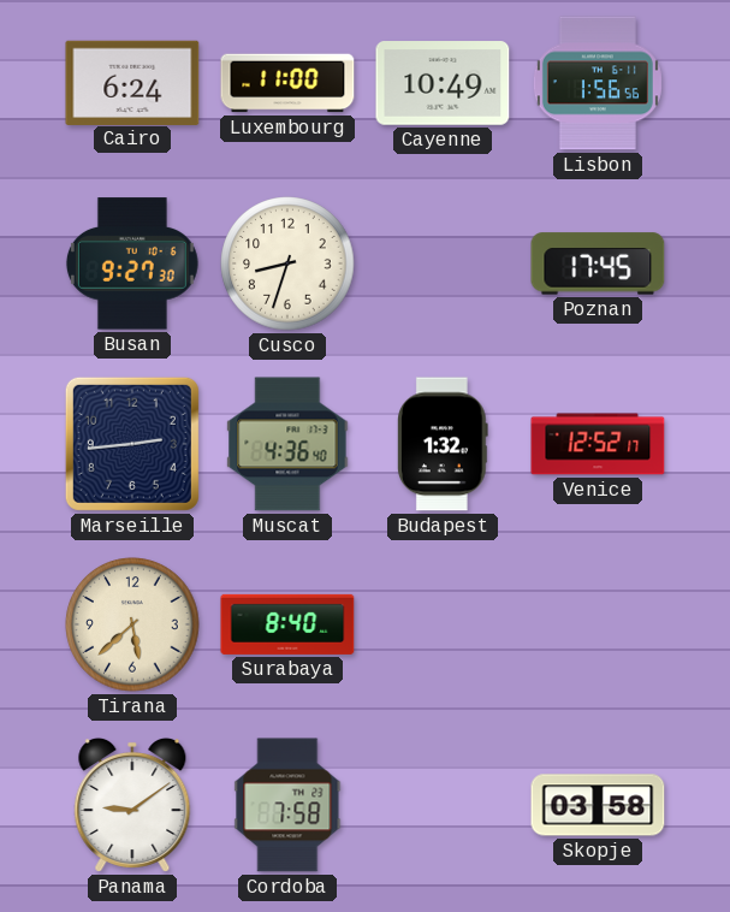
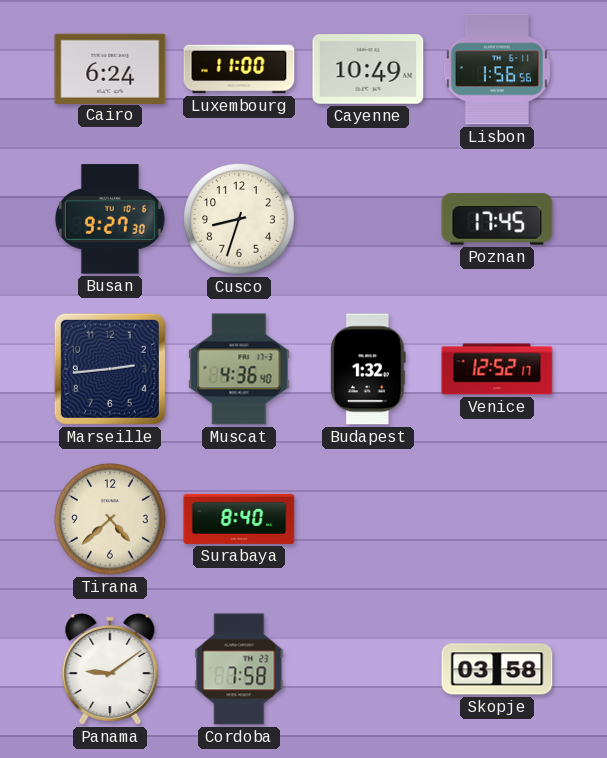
Tirana: 5:38 -> 4:38 (110, 519)
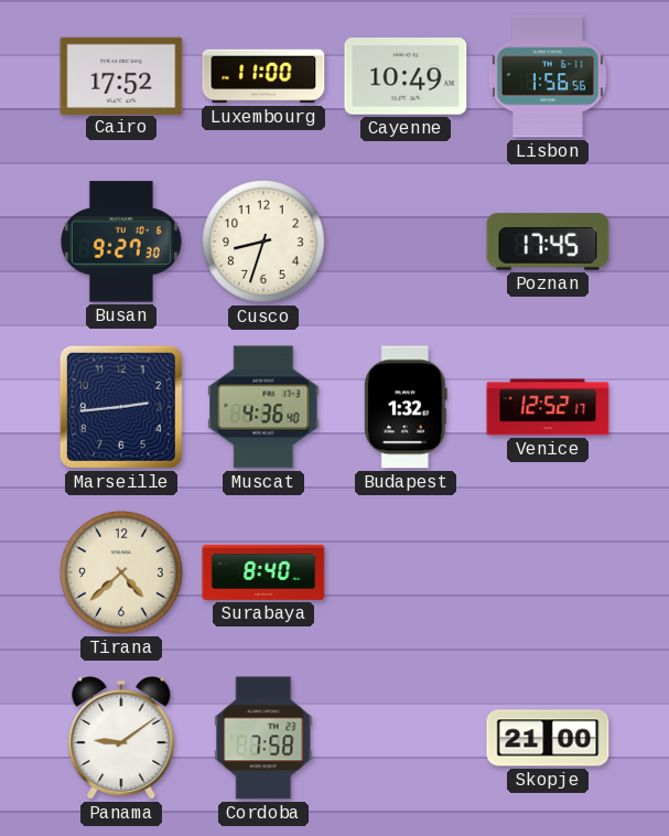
Cairo: 6:24 -> 17:52 (121, 75)
Skopje: 03:58 -> 21:00 (548, 738)
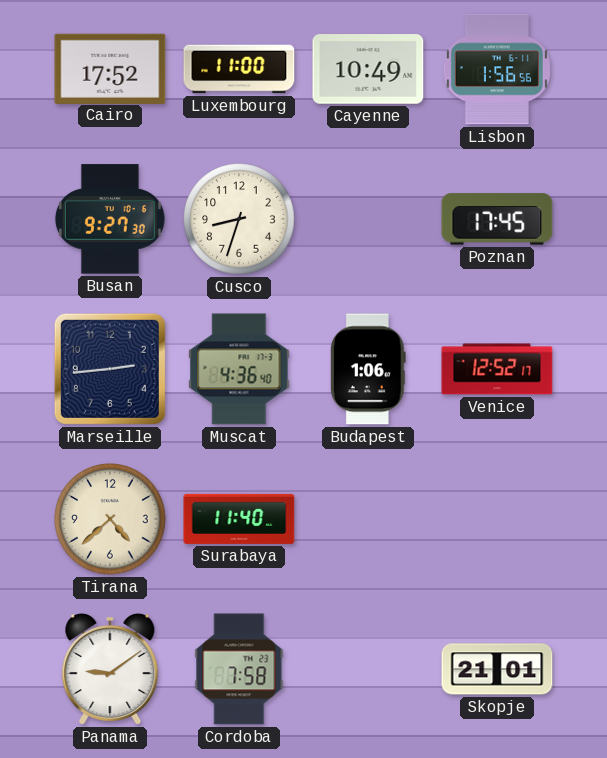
Budapest: 1:32 -> 1:06 (369, 369)
Surabaya: 8:40 -> 11:40 (239, 519)
Skopje: 21:00 -> 21:01 (497, 669)
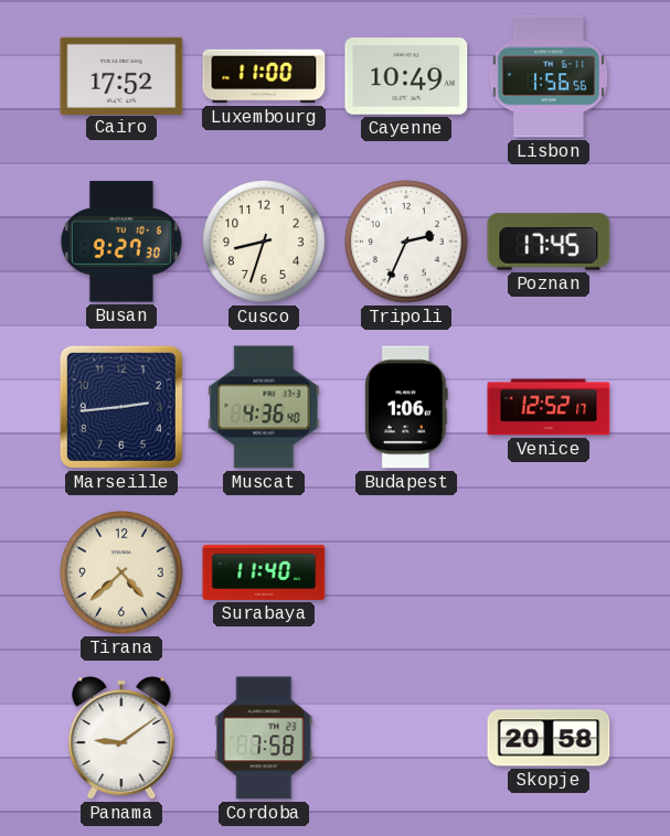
Tripoli: none -> 2:34 (406, 242)
Skopje: 21:01 -> 20:58 (549, 738)
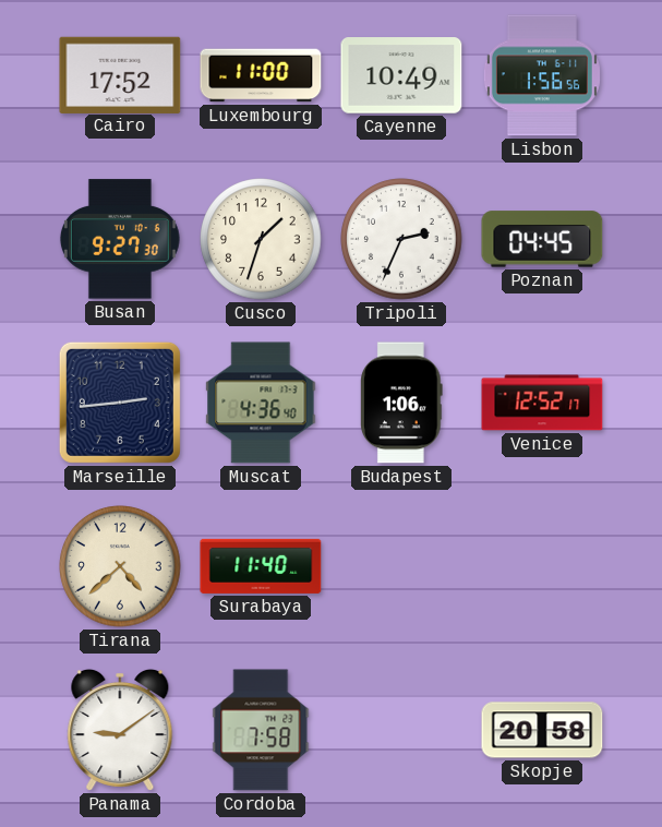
Cusco: 8:33 -> 1:33 (261, 239)
Poznan: 17:45 -> 04:45 (542, 239)
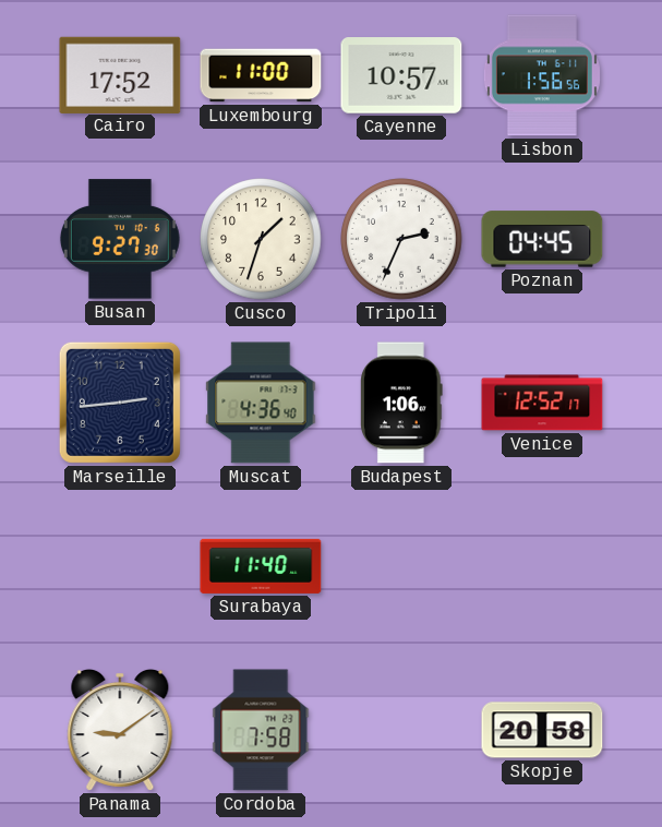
Cayenne: 10:49 -> 10:57 (401, 75)
Tirana: 4:38 -> none (120, 566)
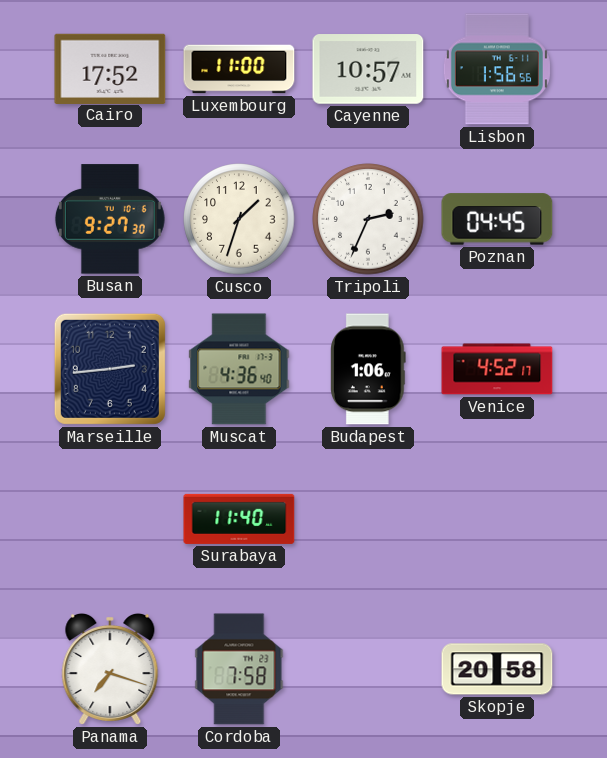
Venice: 12:52 -> 4:52 (497, 369)
Panama: 9:09 -> 7:18 (110, 669)
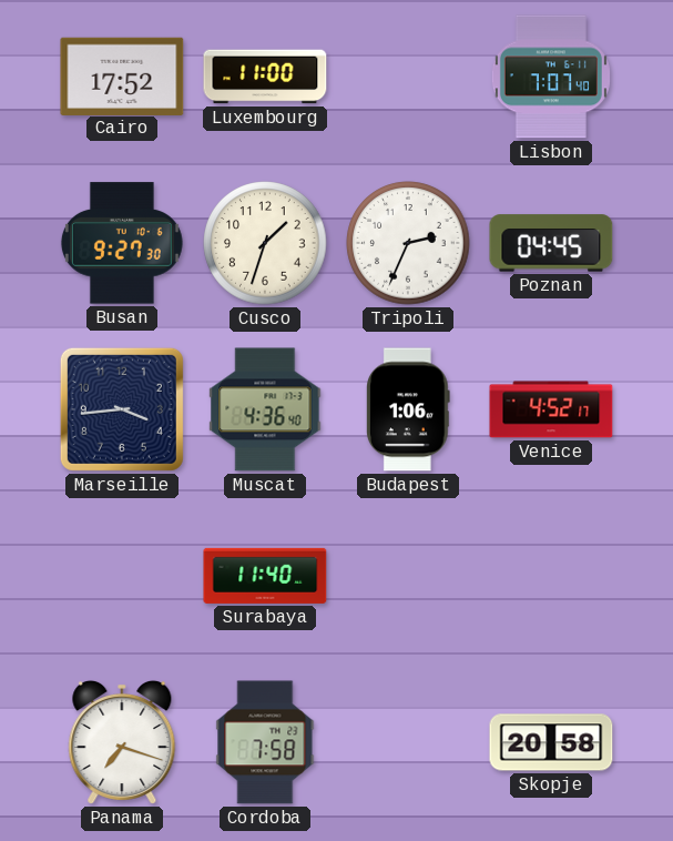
Cayenne: 10:57 -> none (368, 69)
Lisbon: 1:56 -> 7:07 (551, 77)
Marseille: 2:44 -> 3:44 (122, 409)
